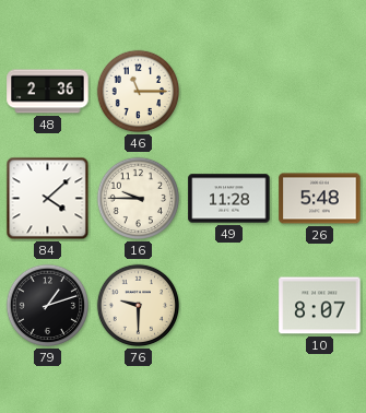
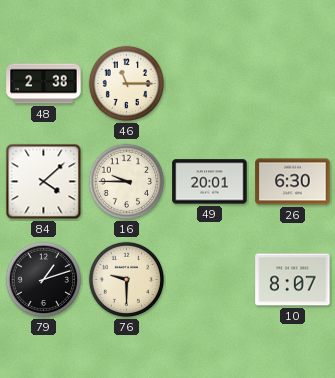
48: 2:36 -> 2:38 (44, 84)
49: 11:28 -> 20:01 (210, 182)
26: 5:48 -> 6:30 (293, 182)
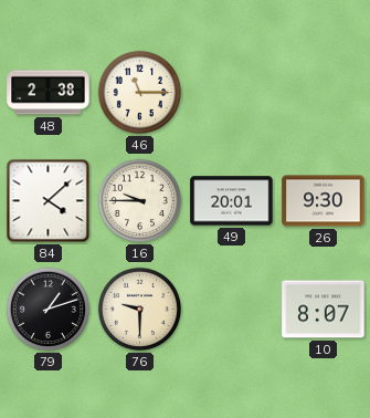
26: 6:30 -> 9:30 (324, 201)
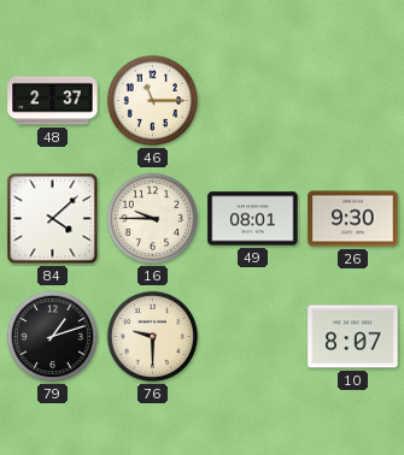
48: 2:38 -> 2:37 (53, 101)
49: 20:01 -> 08:01 (253, 219)
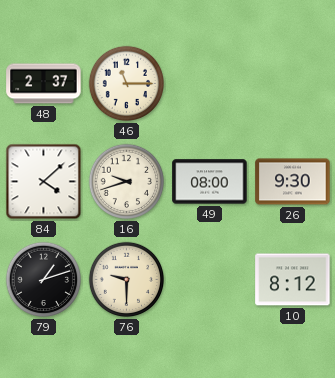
16: 9:45 -> 9:42 (127, 182)
49: 08:01 -> 08:00 (210, 182)
10: 8:07 -> 8:12 (293, 280)
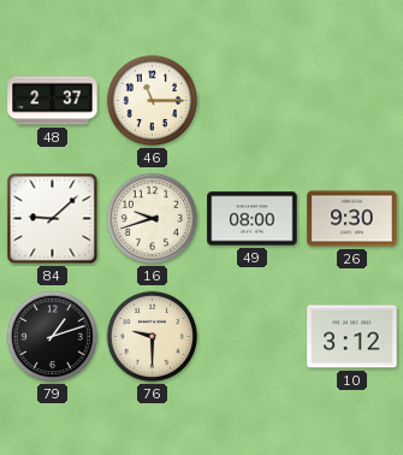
84: 4:08 -> 9:08 (53, 219)
10: 8:12 -> 3:12 (352, 337)
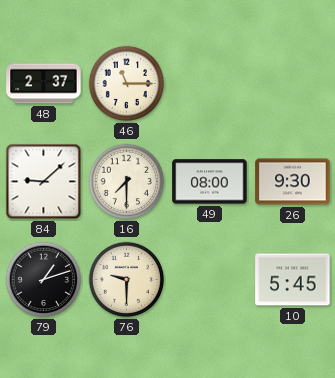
16: 9:42 -> 7:30 (127, 182)
10: 3:12 -> 5:45 (293, 280)
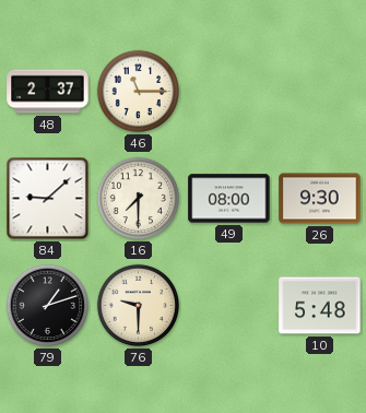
10: 5:45 -> 5:48 (320, 306)
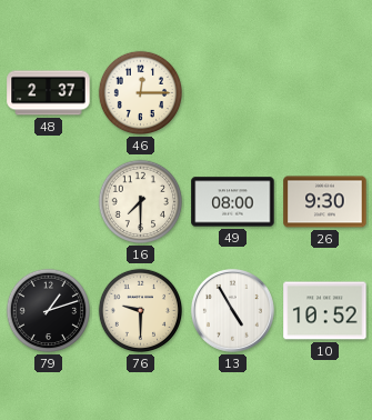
46: 11:15 -> 12:15 (141, 93)
84: 9:08 -> none (48, 199)
13: none -> 4:55 (232, 310)
10: 5:48 -> 10:52 (325, 311)
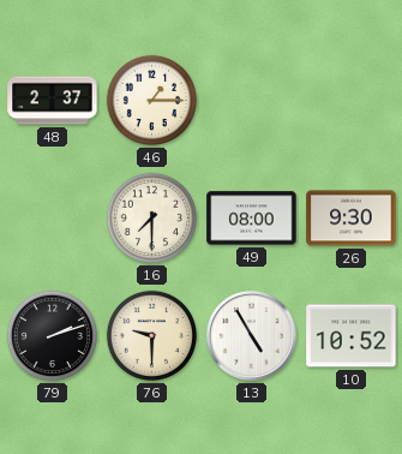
46: 12:15 -> 1:15 (152, 101)
79: 1:12 -> 2:12 (53, 336)
